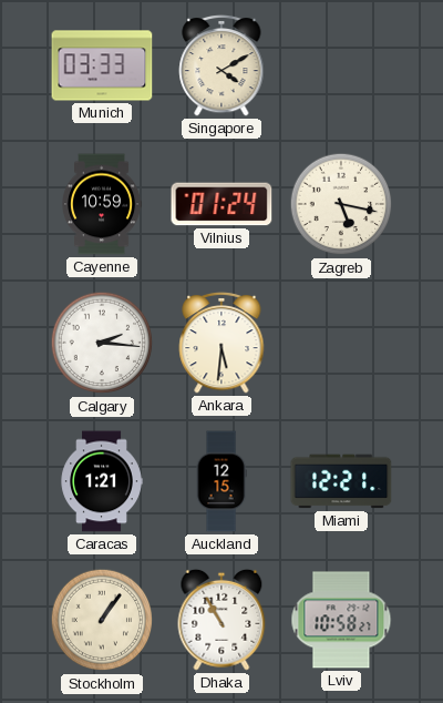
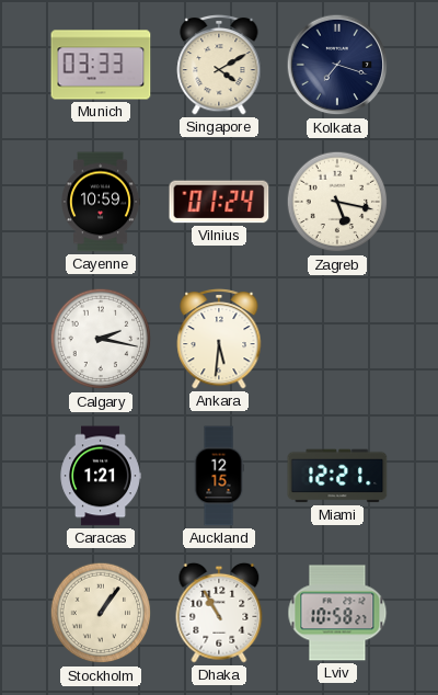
Kolkata: none -> 7:18 (337, 65)
Calgary: 2:16 -> 2:17 (101, 339)
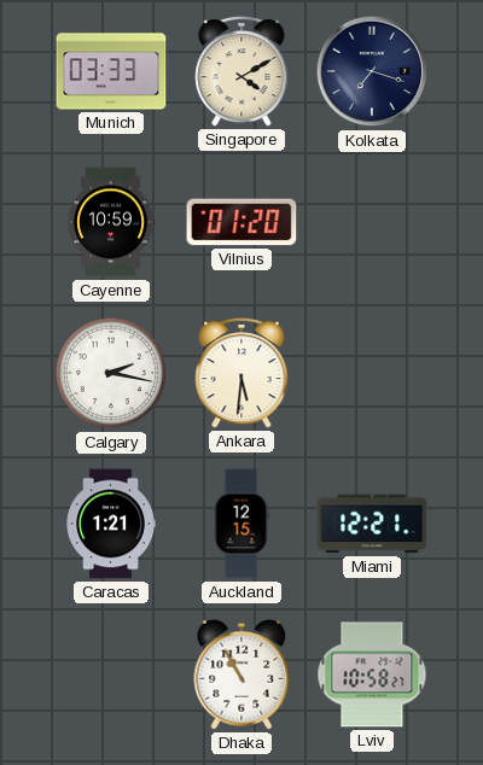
Vilnius: 01:24 -> 01:20 (241, 222)
Zagreb: 5:17 -> none (337, 202)
Stockholm: 1:06 -> none (101, 613)
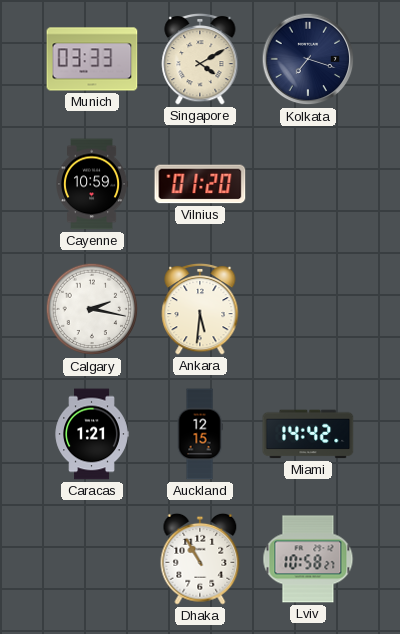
Miami: 12:21 -> 14:42 (308, 434)
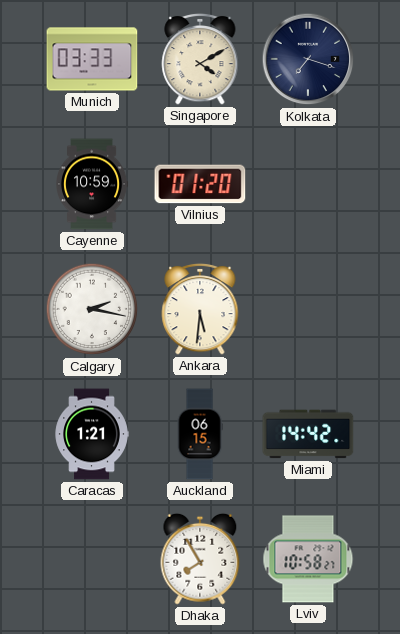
Auckland: 12:15 -> 06:15 (200, 434)
Dhaka: 10:55 -> 7:55 (200, 559)
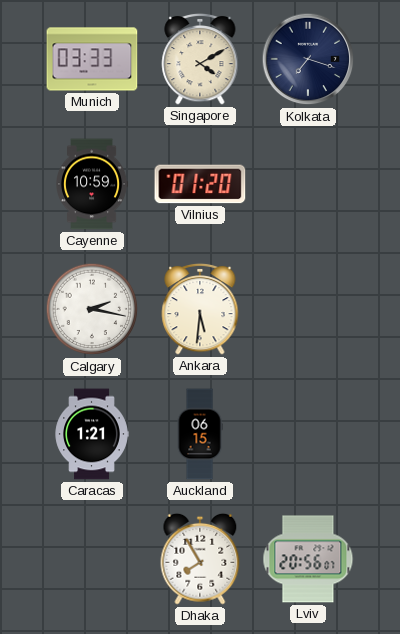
Miami: 14:42 -> none (308, 434)
Lviv: 10:58 -> 20:56 (308, 559)
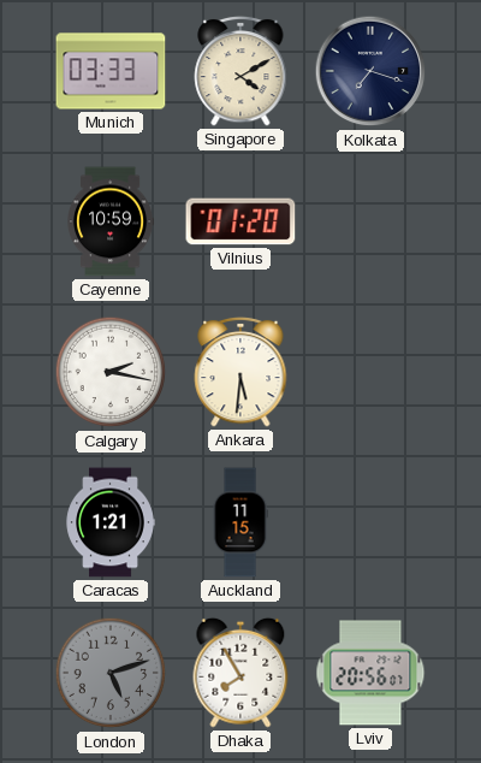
Auckland: 06:15 -> 11:15 (240, 522)
London: none -> 5:12 (111, 673)
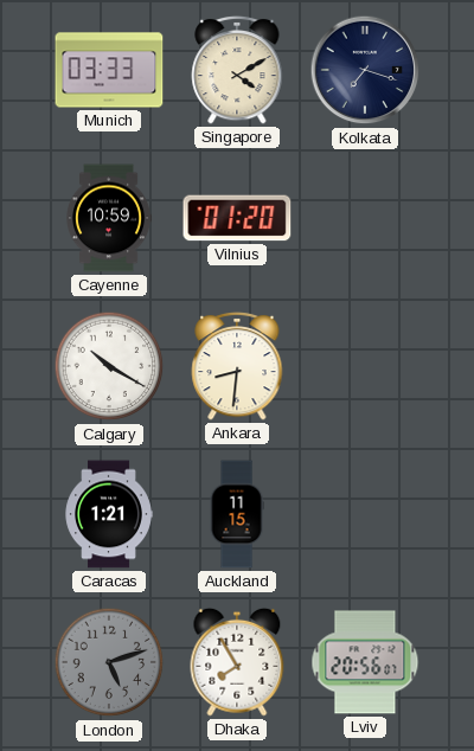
Calgary: 2:17 -> 10:20 (109, 366)
Ankara: 5:31 -> 8:31 (237, 366)
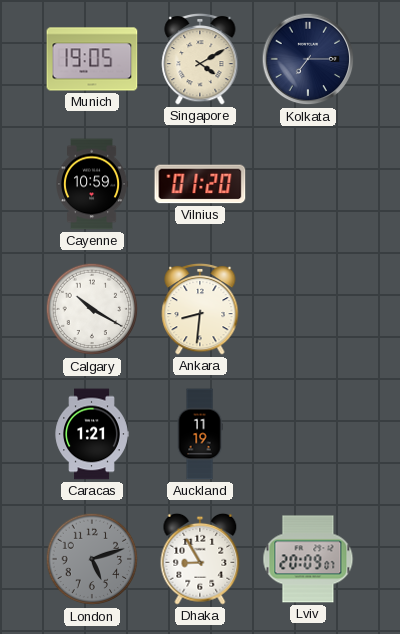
Munich: 03:33 -> 19:05 (92, 59)
Kolkata: 7:18 -> 7:15 (308, 59)
Auckland: 11:15 -> 11:19 (200, 434)
Dhaka: 7:55 -> 8:55 (200, 559)
Lviv: 20:56 -> 20:09 (308, 559)
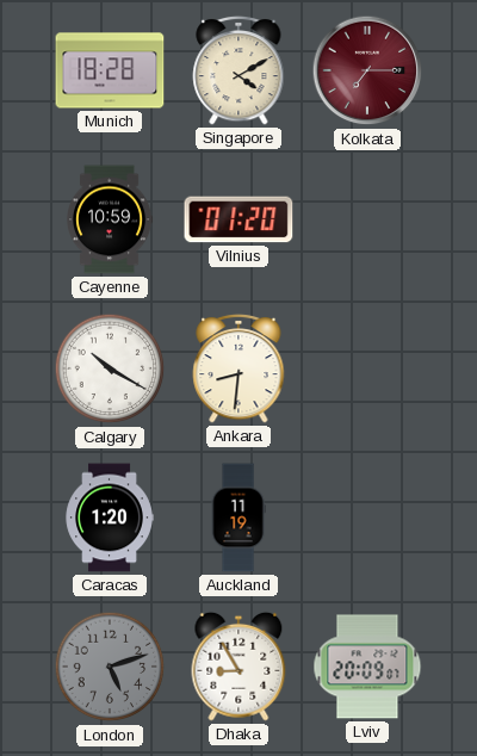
Munich: 19:05 -> 18:28 (110, 70)
Kolkata dial: navy -> burgundy (367, 70)
Caracas: 1:21 -> 1:20 (110, 518)
